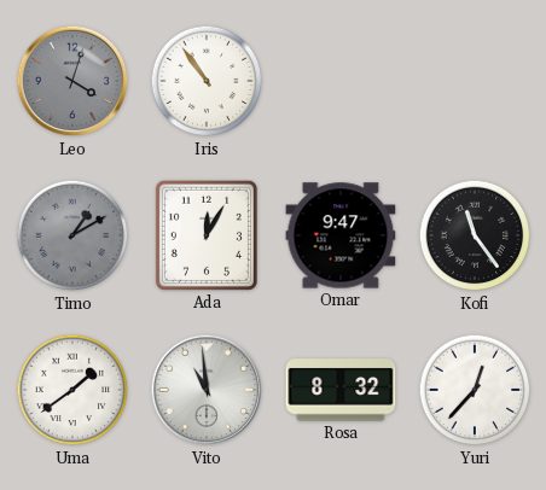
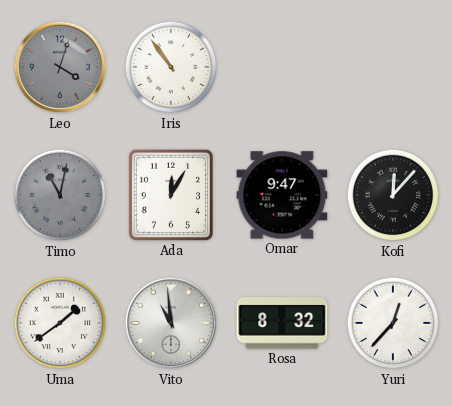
Timo: 1:10 -> 11:02 (60, 195)
Kofi: 11:24 -> 12:07 (393, 195)
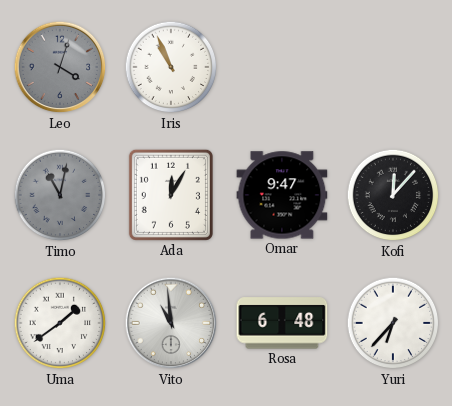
Iris: 10:54 -> 10:56 (171, 67)
Rosa: 8:32 -> 6:48 (282, 323)
Yuri: 12:37 -> 6:37 (393, 323)
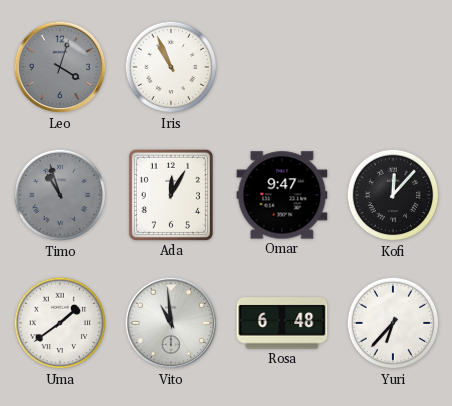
Timo: 11:02 -> 10:57 (60, 195)
